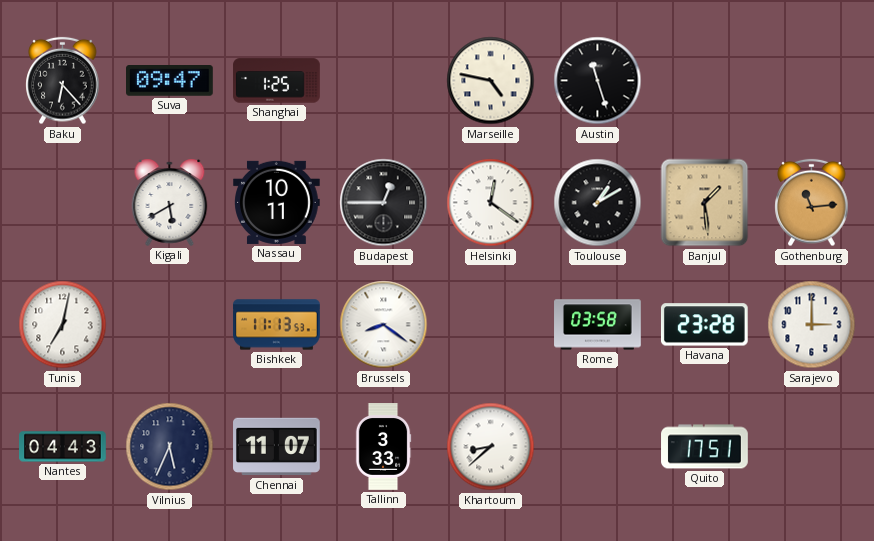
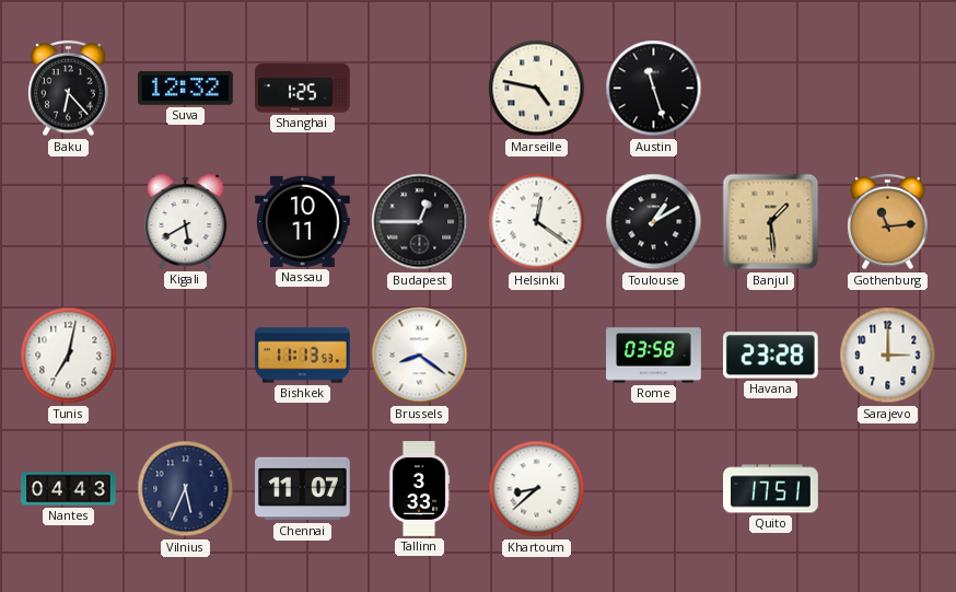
Suva: 09:47 -> 12:32 (186, 89)
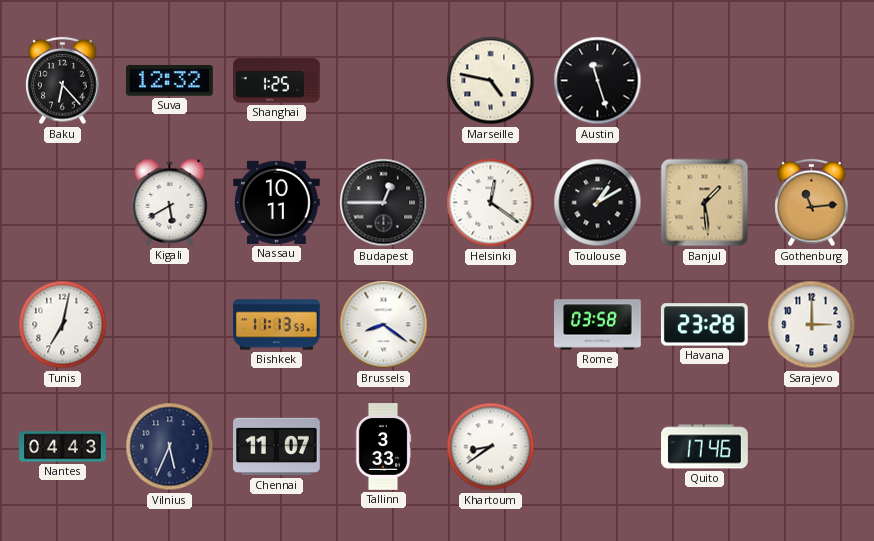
Khartoum: 8:38 -> 8:39 (491, 447)
Quito: 17:51 -> 17:46 (705, 447)
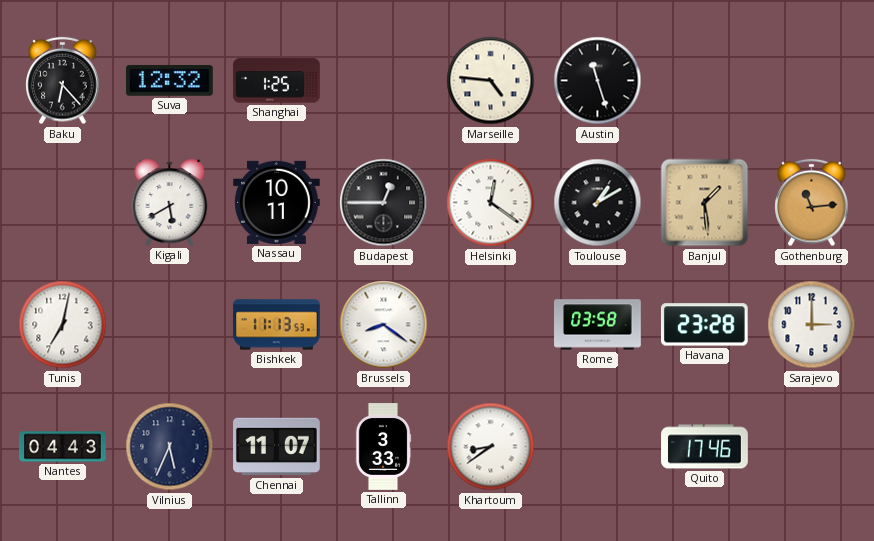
Marseille: 4:47 -> 4:46 (491, 81)
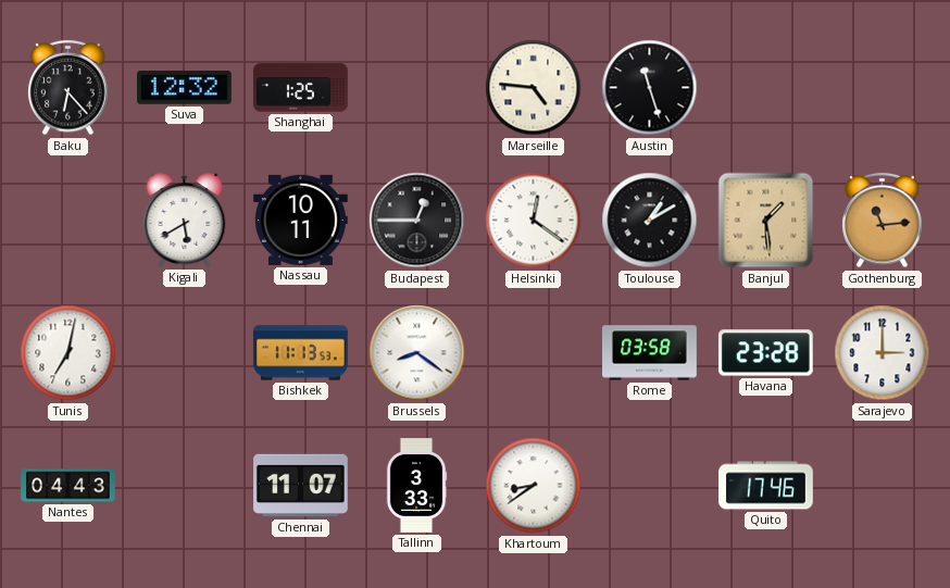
Vilnius: 5:34 -> none (170, 447)
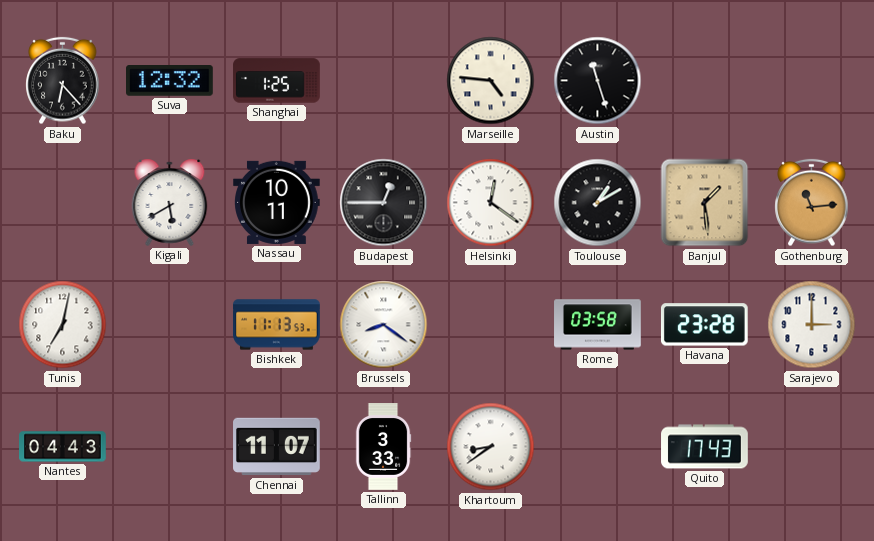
Quito: 17:46 -> 17:43 (705, 447)
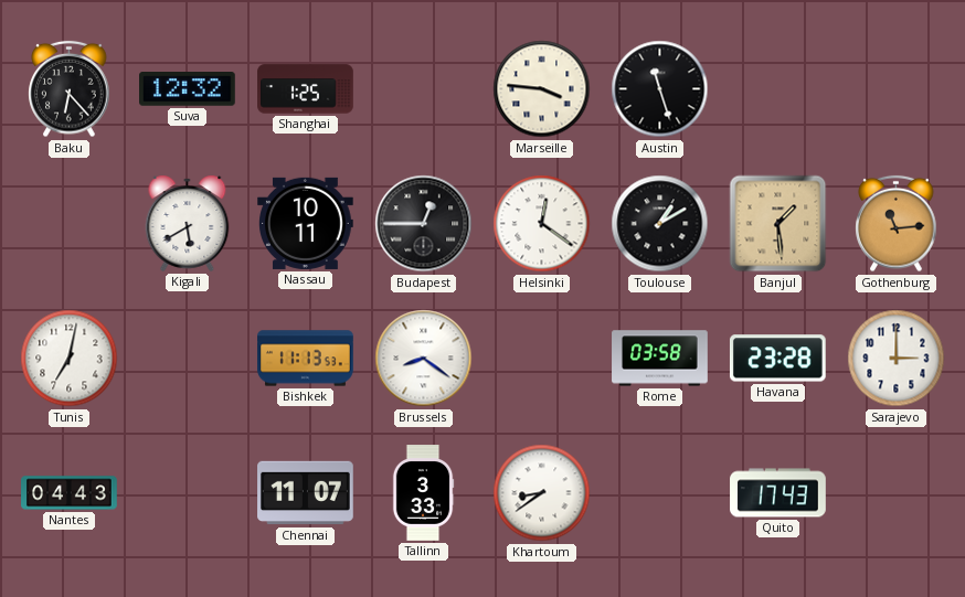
Marseille: 4:46 -> 3:46 (542, 89)
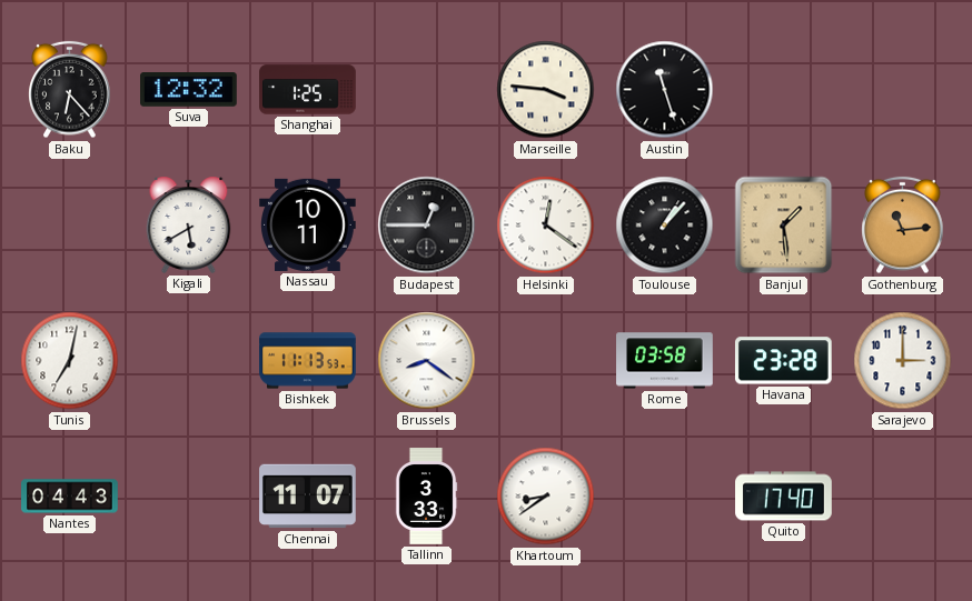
Toulouse: 1:10 -> 1:07 (665, 226)
Quito: 17:43 -> 17:40 (784, 497)
